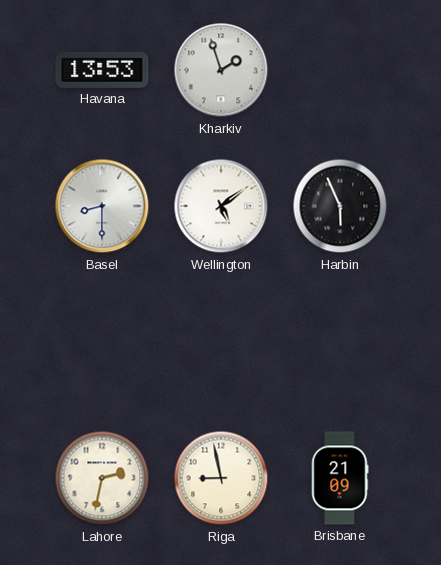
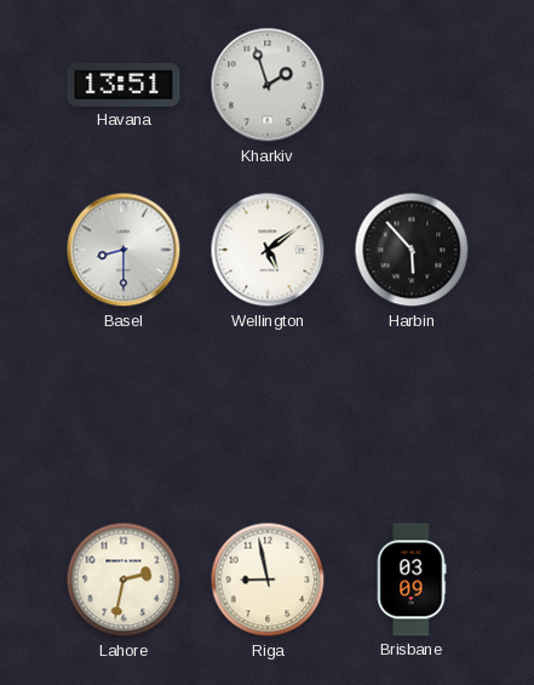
Havana: 13:53 -> 13:51 (124, 85)
Harbin: 5:56 -> 5:53 (412, 250)
Brisbane: 21:09 -> 03:09 (412, 580)
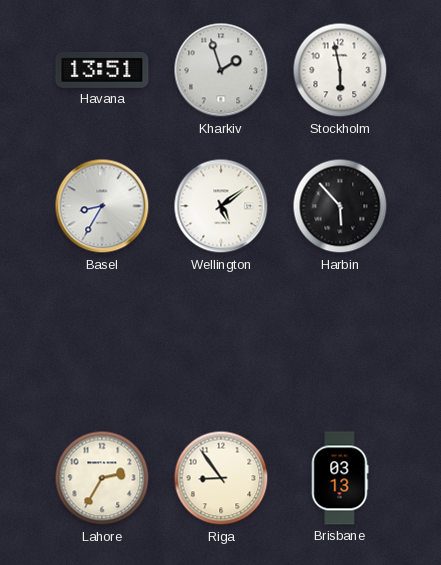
Stockholm: none -> 5:58 (340, 70)
Basel: 8:30 -> 8:35 (102, 206)
Lahore: 2:32 -> 2:35 (102, 478)
Riga: 8:58 -> 8:54 (221, 478)
Brisbane: 03:09 -> 03:13 (340, 478)
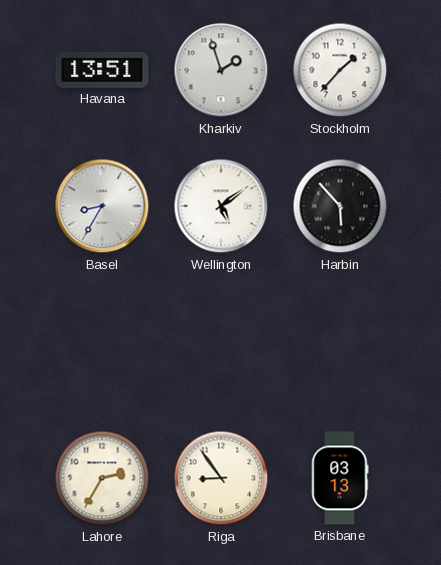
Stockholm: 5:58 -> 1:37 (340, 70)
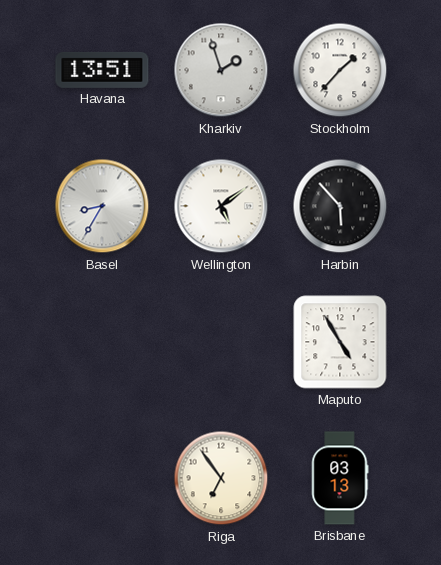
Maputo: none -> 4:55 (340, 342)
Lahore: 2:35 -> none (102, 478)
Riga: 8:54 -> 6:54 (221, 478)
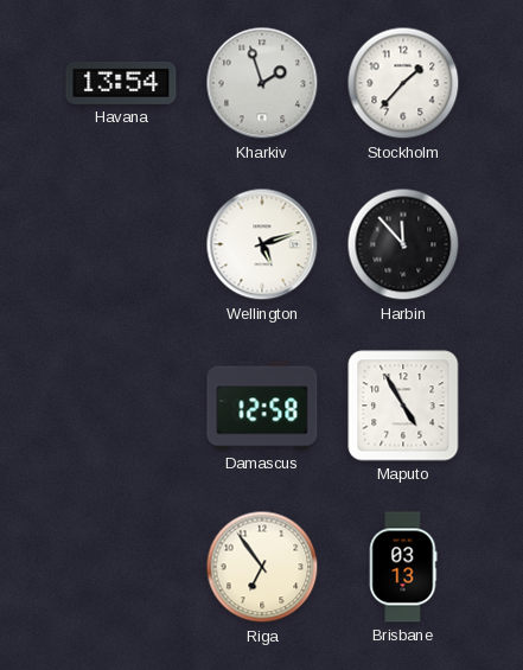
Havana: 13:51 -> 13:54 (121, 83)
Basel: 8:35 -> none (102, 206)
Wellington: 5:09 -> 5:12 (262, 244)
Harbin: 5:53 -> 11:53 (403, 244)
Damascus: none -> 12:58 (262, 406)
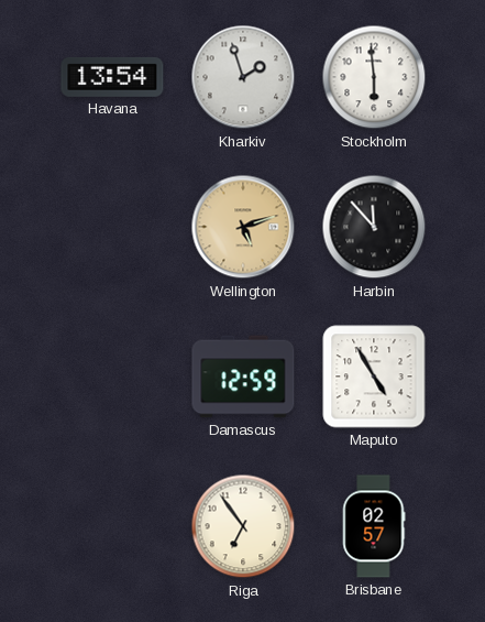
Stockholm: 1:37 -> 5:59 (374, 77)
Wellington dial: white -> champagne (243, 227)
Damascus: 12:58 -> 12:59 (243, 377)
Brisbane: 03:13 -> 02:57 (374, 526)
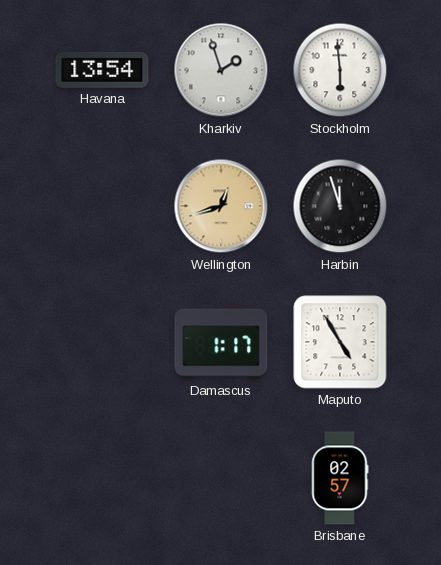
Wellington: 5:12 -> 12:42 (221, 206)
Harbin: 11:53 -> 11:57 (340, 206)
Damascus: 12:59 -> 1:17 (221, 342)
Riga: 6:54 -> none (243, 526)
